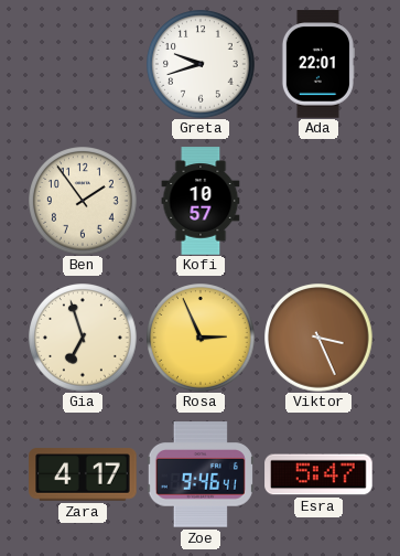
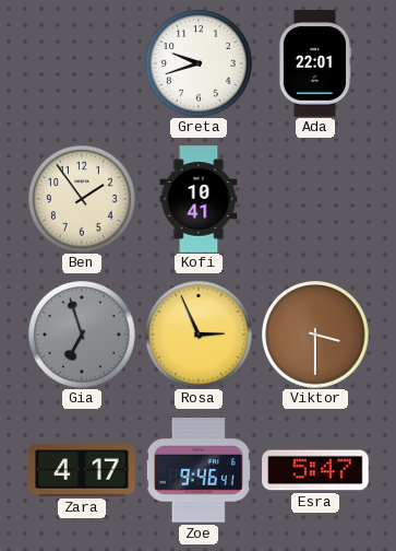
Kofi: 10:57 -> 10:41 (199, 199)
Gia dial: cream -> grey (82, 335)
Viktor: 3:26 -> 3:30 (315, 335)
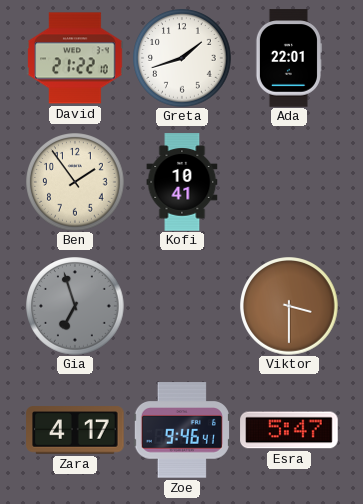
David: none -> 21:22 (75, 58)
Greta: 9:42 -> 1:42 (182, 58)
Rosa: 2:56 -> none (199, 335)
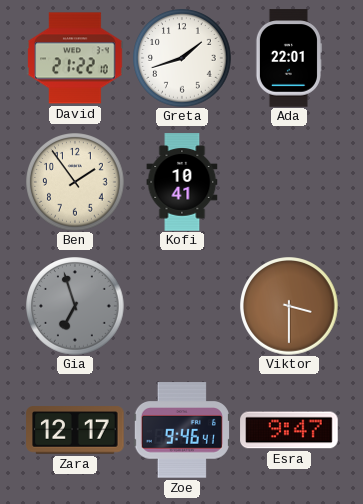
Zara: 4:17 -> 12:17 (75, 430)
Esra: 5:47 -> 9:47 (289, 430)
